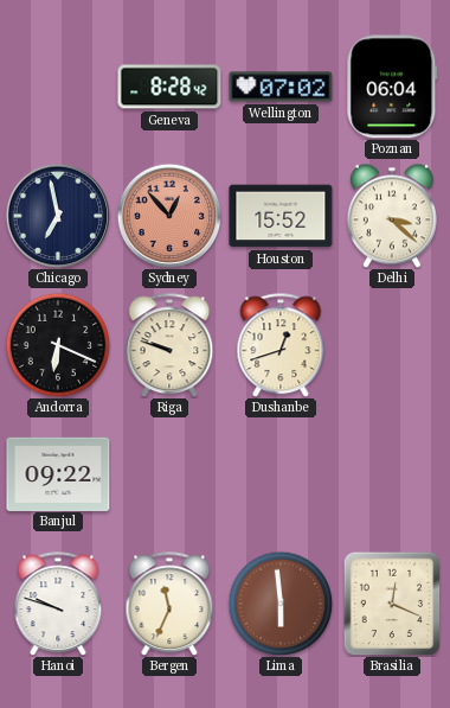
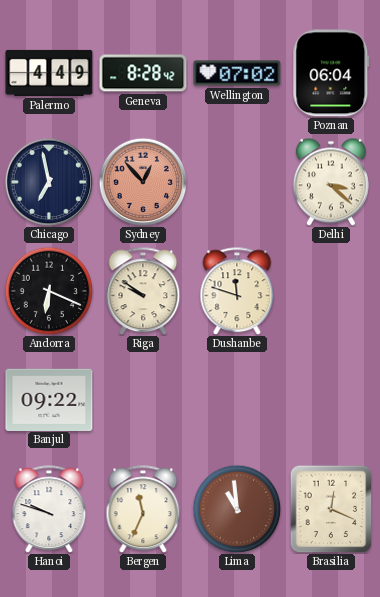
Palermo: none -> 4:49 (49, 73)
Houston: 15:52 -> none (281, 216)
Riga: 9:48 -> 9:51 (143, 291)
Dushanbe: 12:42 -> 11:48 (237, 291)
Lima: 5:59 -> 10:59 (237, 509)
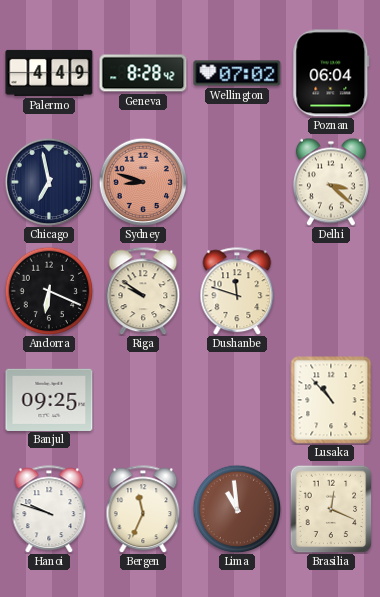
Sydney: 12:53 -> 8:48 (143, 182)
Banjul: 09:22 -> 09:25 (49, 399)
Lusaka: none -> 10:53 (331, 400)
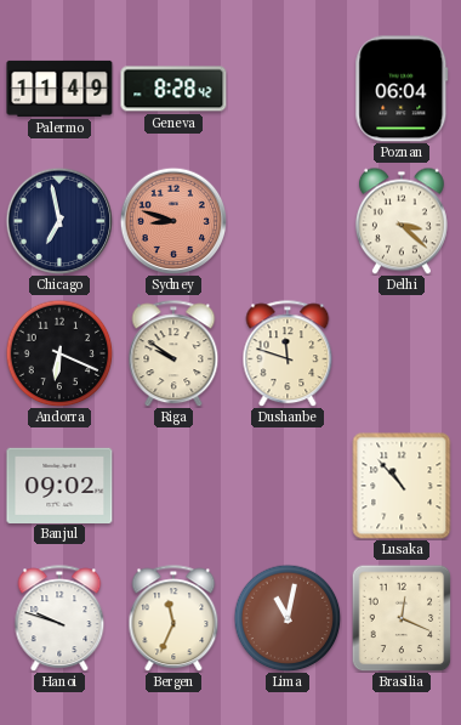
Palermo: 4:49 -> 11:49 (59, 89)
Wellington: 07:02 -> none (237, 73)
Banjul: 09:25 -> 09:02 (59, 485)
Lima: 10:59 -> 11:02 (288, 618)
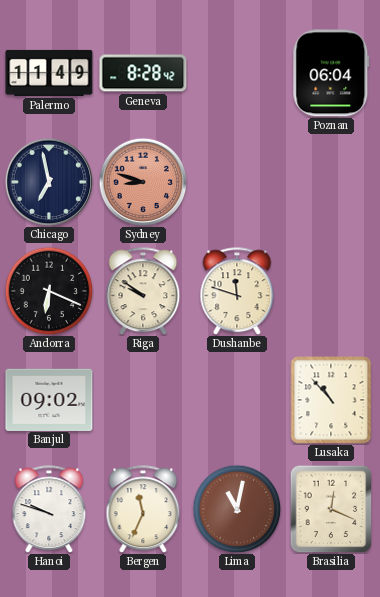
Delhi: 3:22 -> none (402, 221)
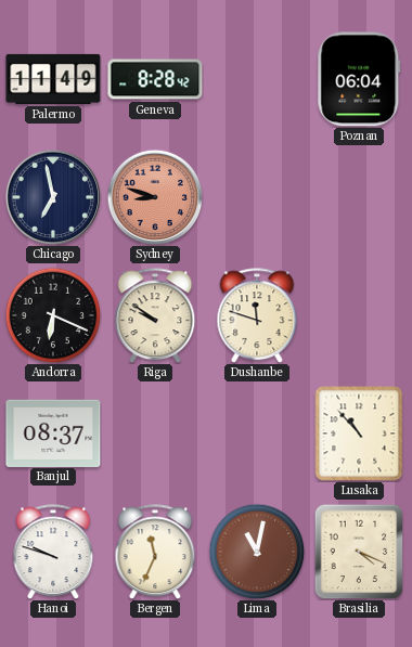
Banjul: 09:02 -> 08:37 (53, 432)
Brasilia: 12:19 -> 4:19 (359, 552)
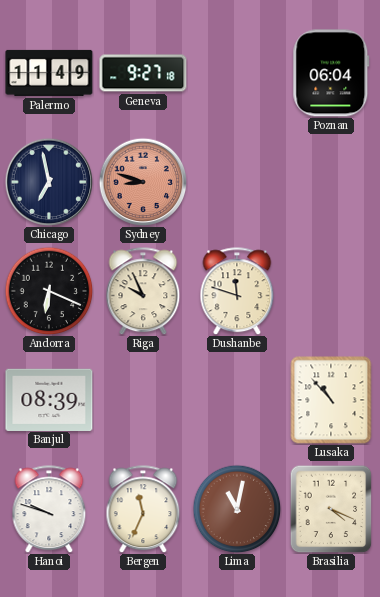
Geneva: 8:28 -> 9:27 (143, 73)
Riga: 9:51 -> 9:56 (143, 291)
Banjul: 08:37 -> 08:39 (49, 399)
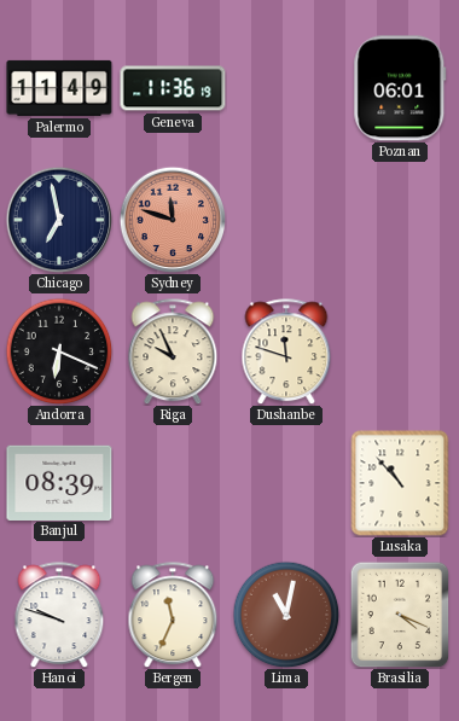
Geneva: 9:27 -> 11:36 (173, 88)
Poznan: 06:04 -> 06:01 (400, 88)
Sydney: 8:48 -> 11:48 (173, 220)
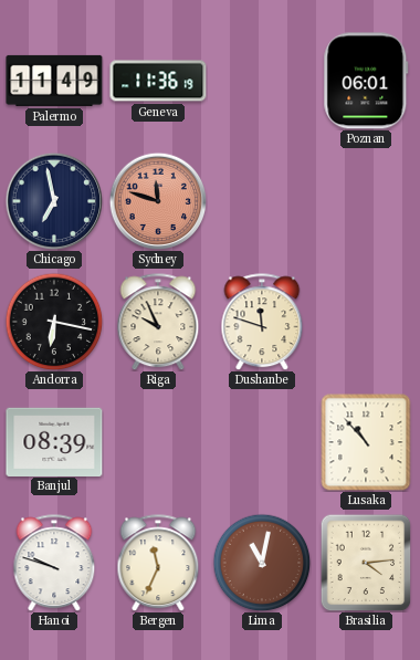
Andorra: 6:19 -> 6:17 (54, 322)
Brasilia: 4:19 -> 4:14 (366, 563)
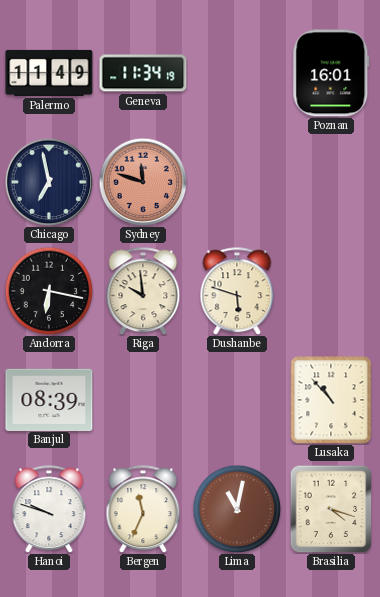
Geneva: 11:36 -> 11:34 (143, 73)
Poznan: 06:01 -> 16:01 (331, 73)
Riga: 9:56 -> 9:59 (143, 291)
Dushanbe: 11:48 -> 5:48 (237, 291)
Brasilia: 4:14 -> 4:18 (331, 509)
